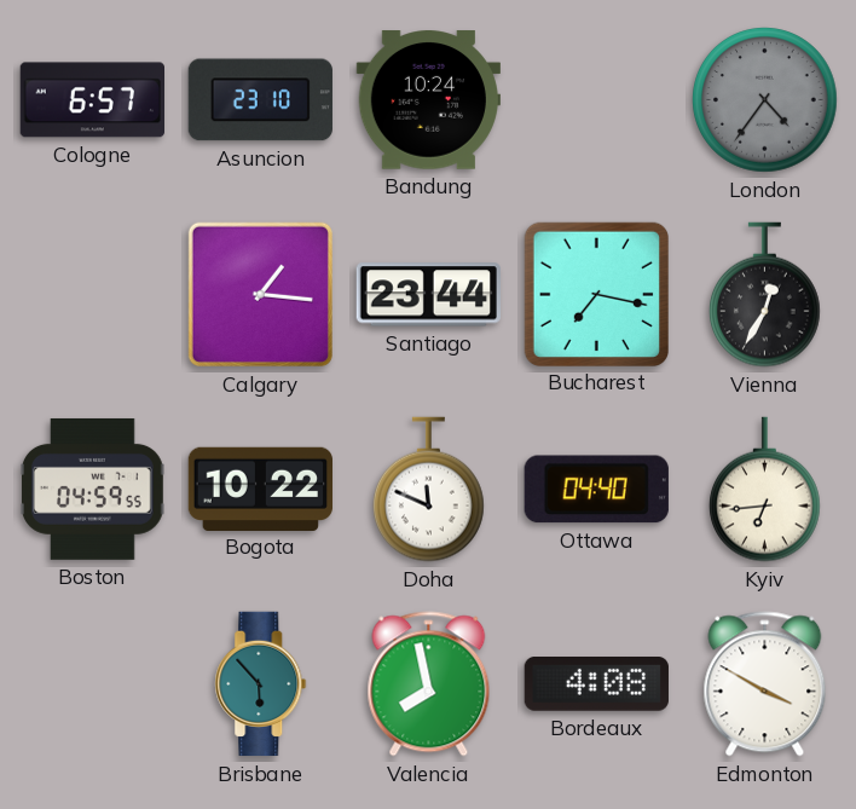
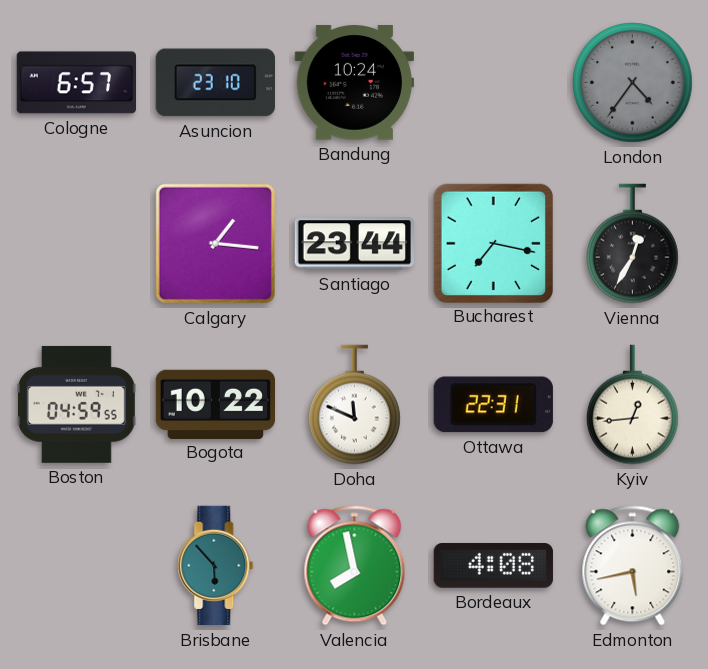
Ottawa: 04:40 -> 22:31 (493, 405)
Kyiv: 6:44 -> 12:44 (633, 405)
Edmonton: 3:50 -> 5:43 (633, 566)
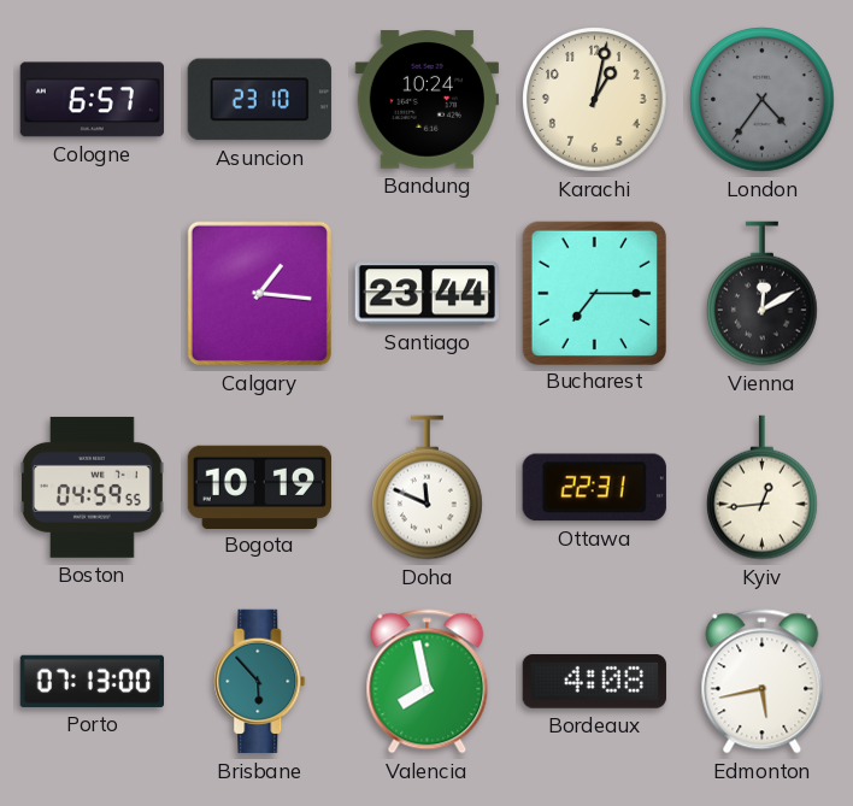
Karachi: none -> 1:02 (595, 100)
Bucharest: 7:17 -> 7:15 (594, 293)
Vienna: 12:35 -> 12:10 (763, 294)
Bogota: 10:22 -> 10:19 (259, 487)
Porto: none -> 07:13 (92, 681)
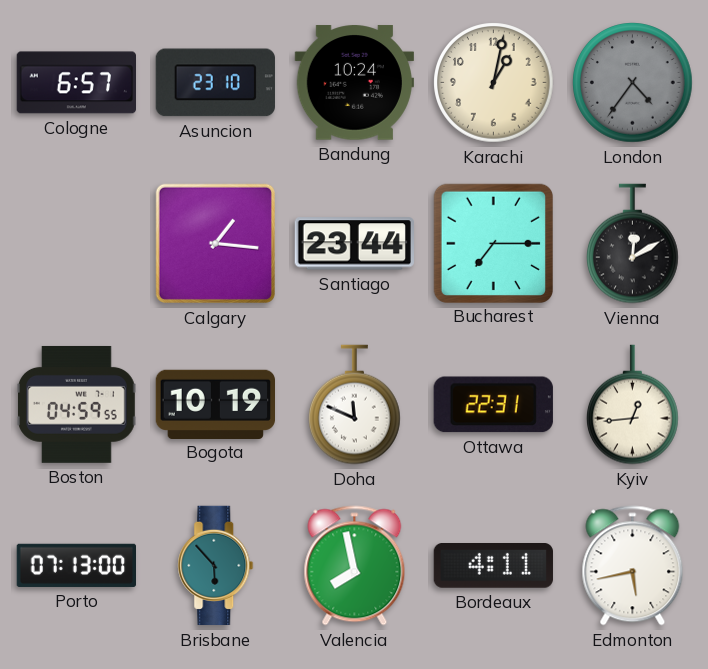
Bordeaux: 4:08 -> 4:11 (493, 566)
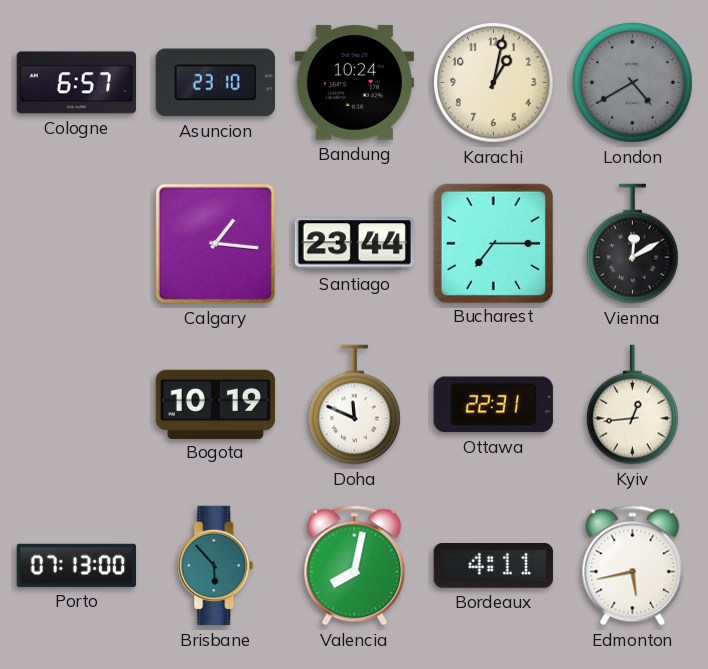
London: 4:36 -> 4:40 (633, 83)
Boston: 04:59 -> none (77, 404)
Valencia: 7:58 -> 8:02 (355, 566)
